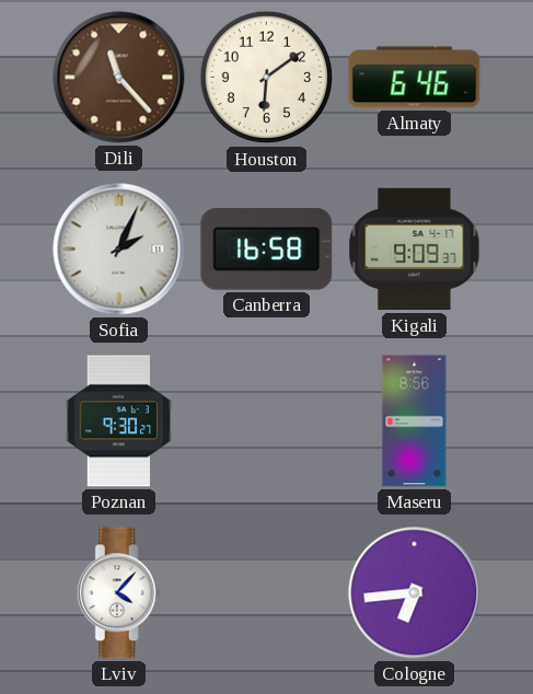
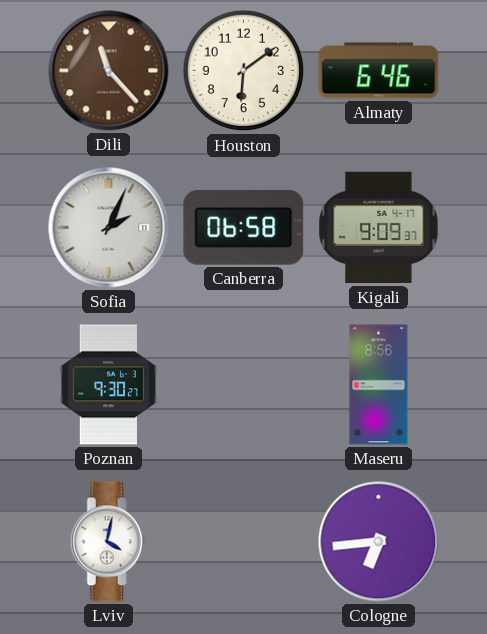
Canberra: 16:58 -> 06:58 (244, 227)
Lviv: 4:07 -> 4:02 (108, 542)
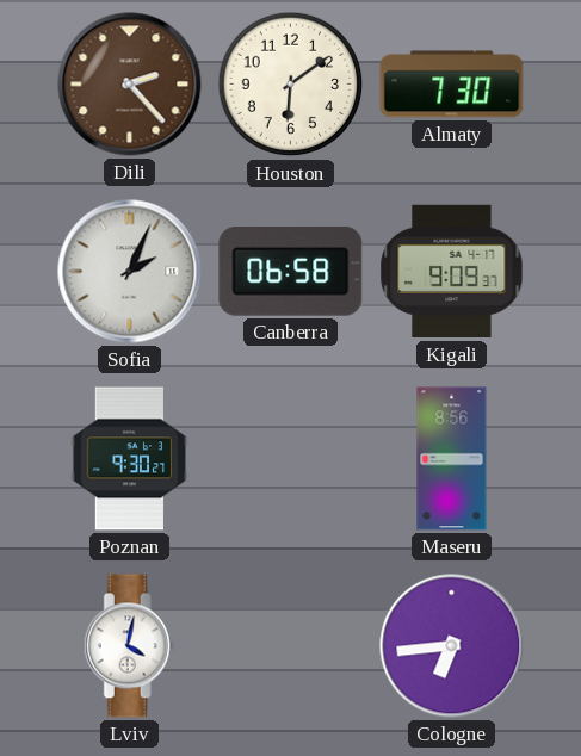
Dili: 11:23 -> 2:23 (130, 85)
Almaty: 6:46 -> 7:30 (452, 85)
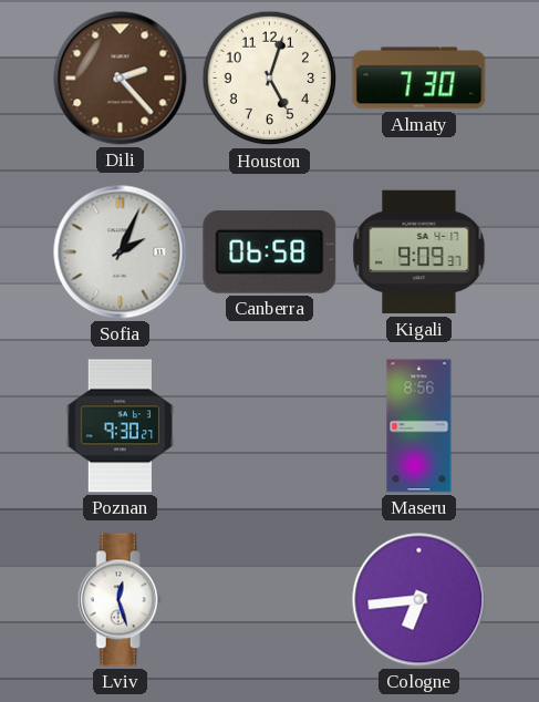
Houston: 6:09 -> 5:03 (270, 79)
Lviv: 4:02 -> 12:27 (120, 600)
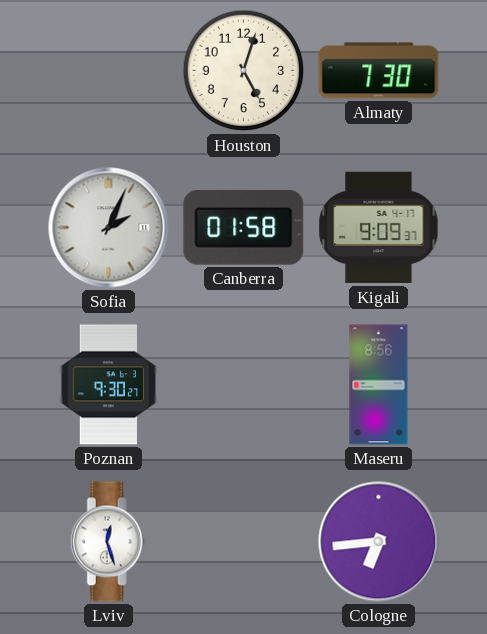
Dili: 2:23 -> none (121, 79)
Canberra: 06:58 -> 01:58 (244, 227)
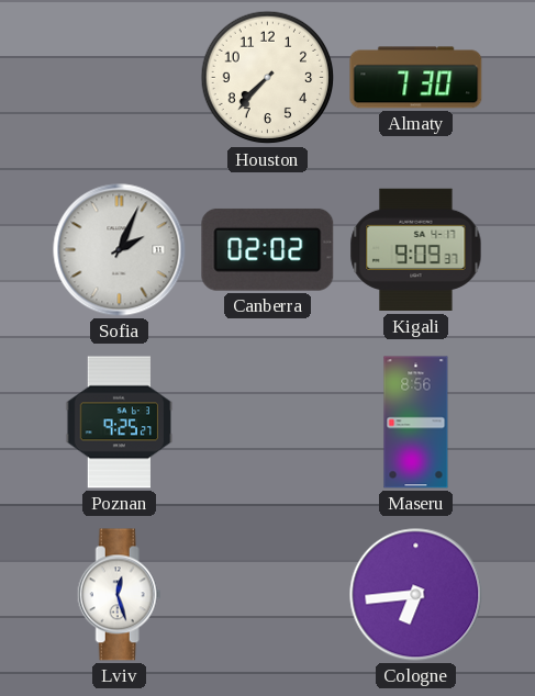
Houston: 5:03 -> 7:37 (268, 78)
Canberra: 01:58 -> 02:02 (268, 249)
Poznan: 9:30 -> 9:25 (120, 423)
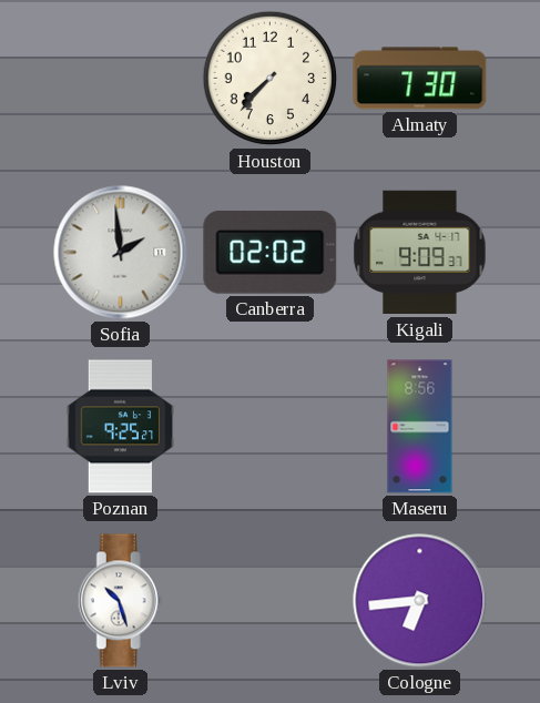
Sofia: 2:04 -> 1:59 (121, 253)
Lviv: 12:27 -> 10:27 (120, 601)
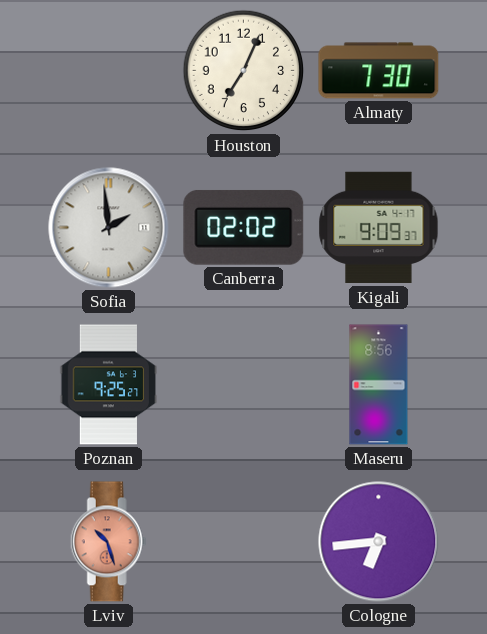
Houston: 7:37 -> 7:04 (244, 71)
Lviv dial: white -> salmon (108, 542)
